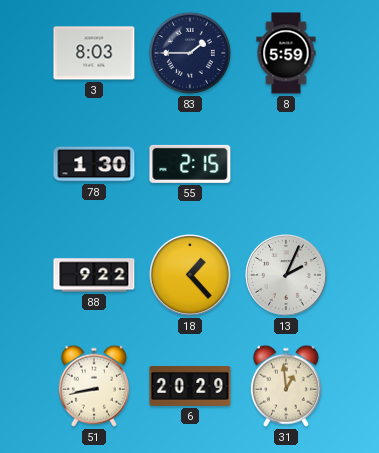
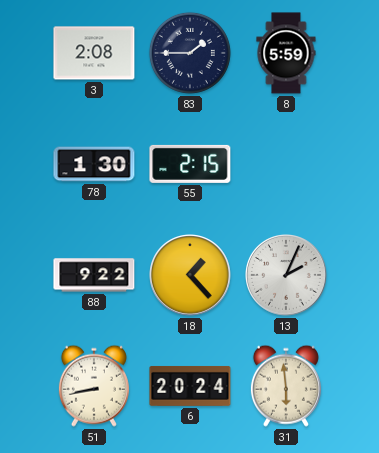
3: 8:03 -> 2:08 (94, 53)
6: 20:29 -> 20:24 (190, 386)
31: 12:59 -> 5:59 (286, 386)
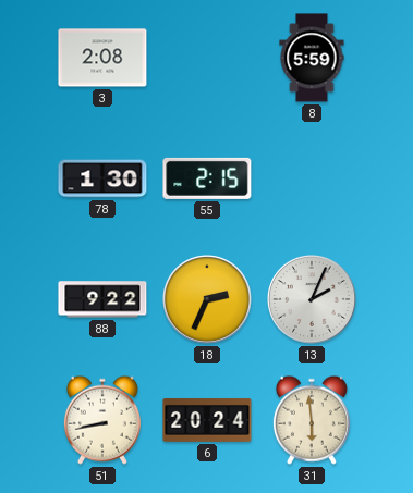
83: 1:45 -> none (190, 53)
18: 1:23 -> 2:34 (208, 300)
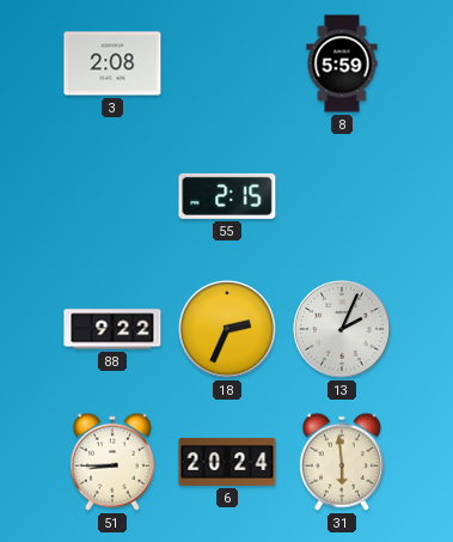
78: 1:30 -> none (102, 178)
51: 8:43 -> 8:45 (112, 462)
